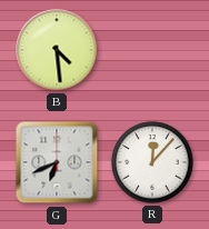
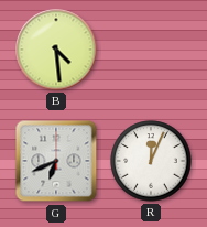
R: 12:07 -> 12:04 (151, 161)
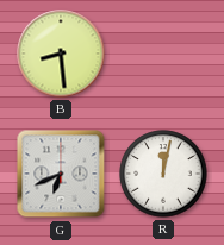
B: 4:29 -> 8:29 (61, 54)
R: 12:04 -> 12:02 (163, 174)
